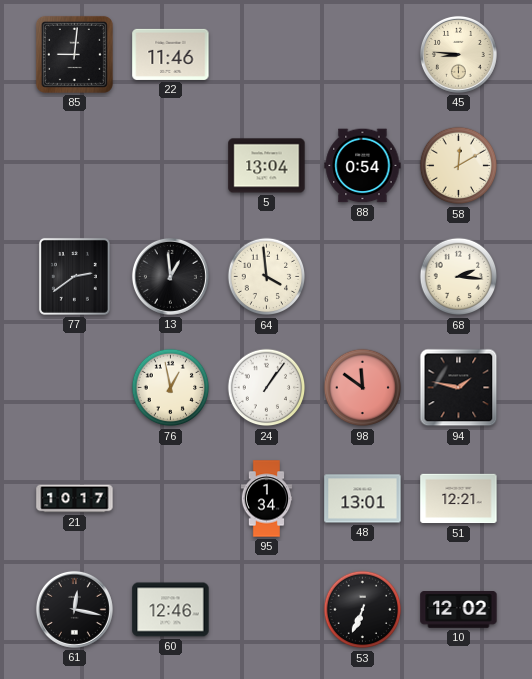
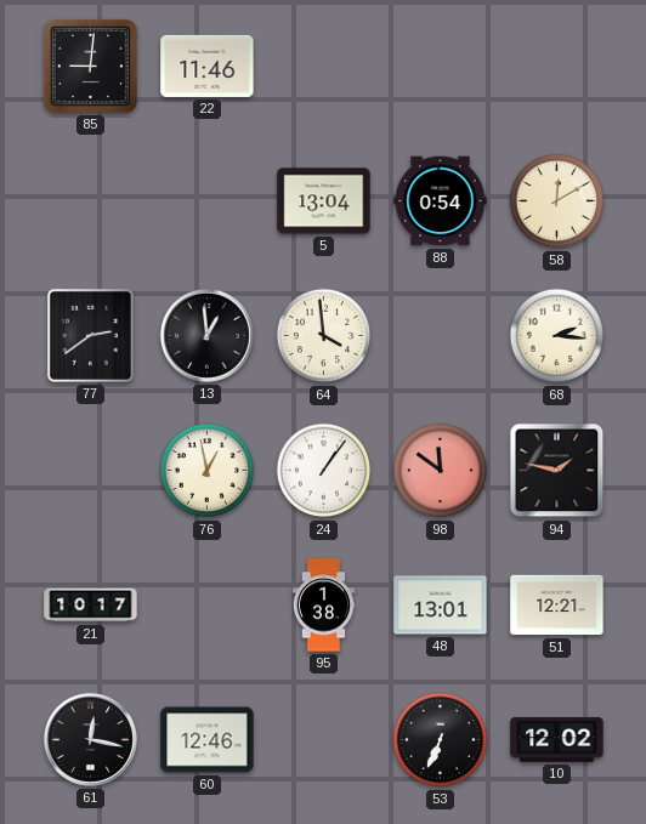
45: 8:46 -> none (458, 54)
95: 1:34 -> 1:38 (324, 606)
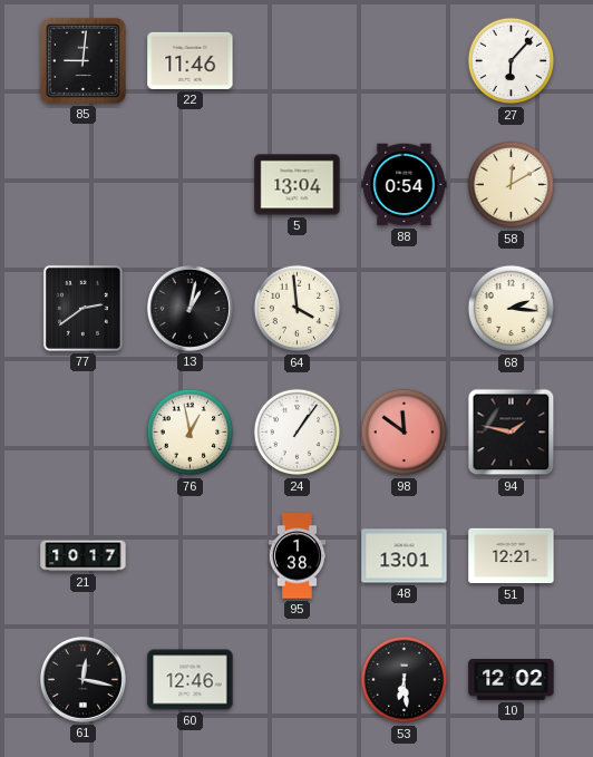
27: none -> 6:07 (512, 61)
13: 12:59 -> 1:02 (189, 308)
53: 6:34 -> 6:29 (405, 680)
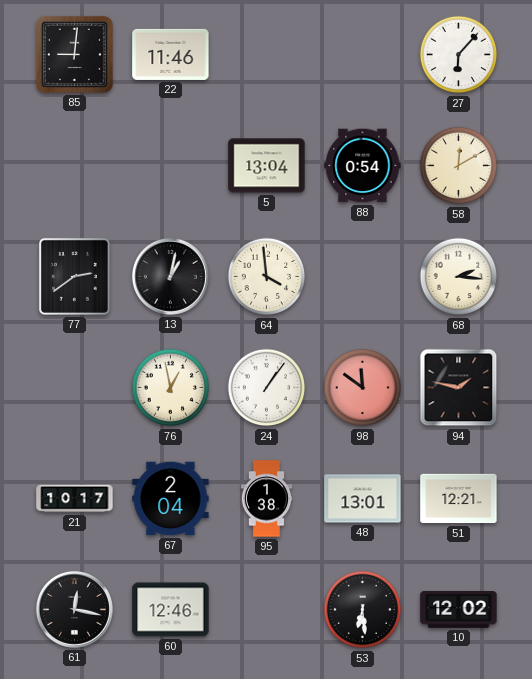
67: none -> 2:04 (171, 499)
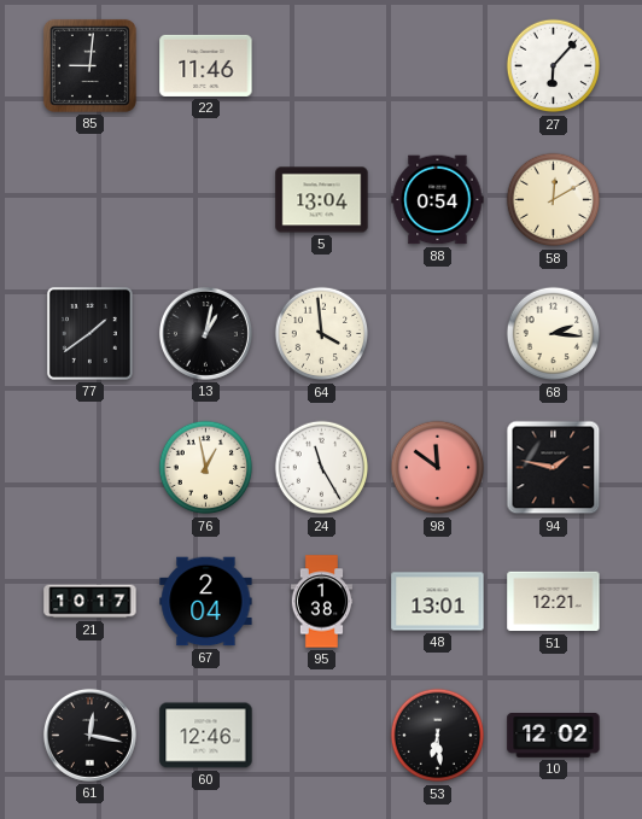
77: 2:39 -> 1:39 (89, 333)
24: 1:06 -> 11:25 (322, 468)
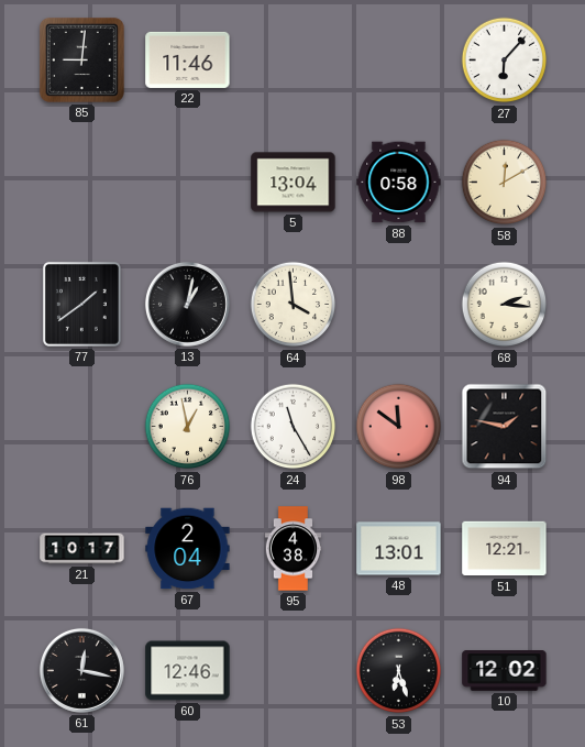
88: 0:54 -> 0:58 (399, 183)
95: 1:38 -> 4:38 (294, 549)
53: 6:29 -> 6:27 (399, 671)
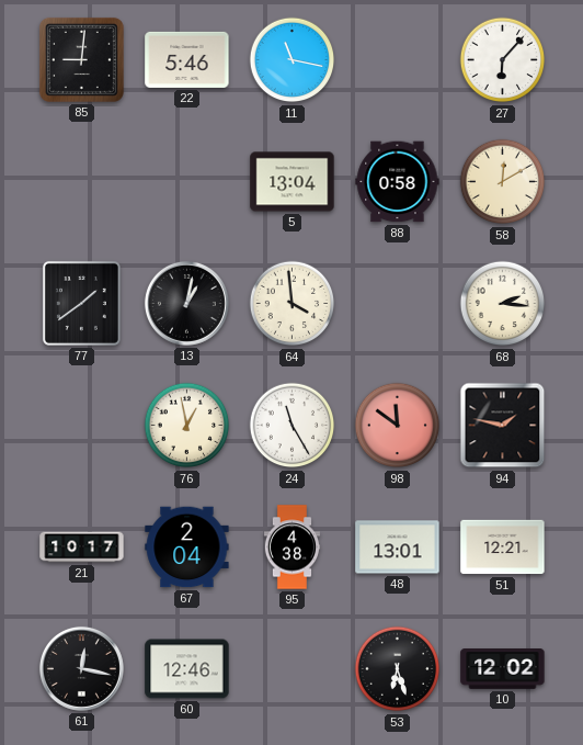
22: 11:46 -> 5:46 (187, 59)
11: none -> 11:17 (293, 60)
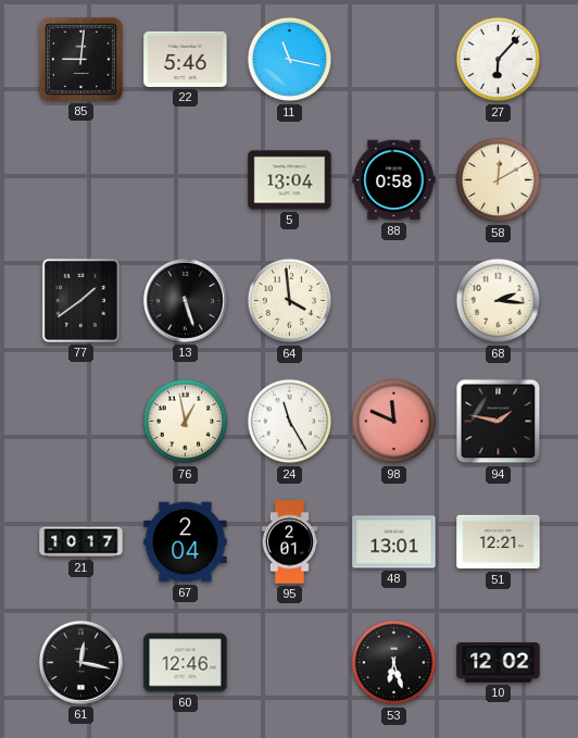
13: 1:02 -> 5:27 (185, 300)
98: 11:51 -> 11:49 (394, 422)
95: 4:38 -> 2:01 (290, 542)
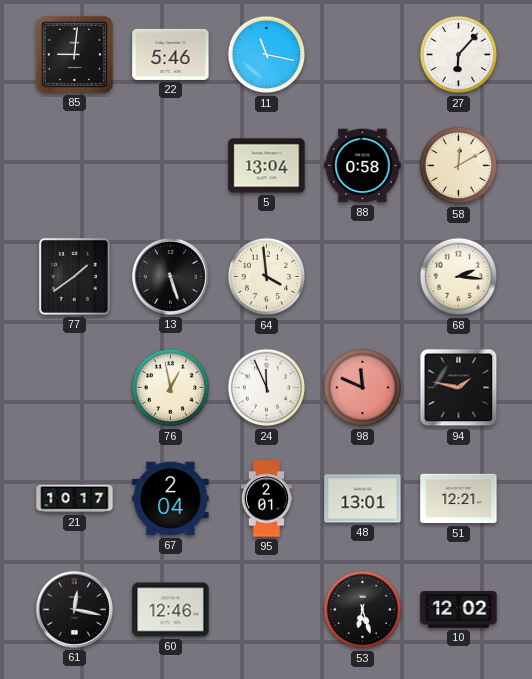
24: 11:25 -> 11:56 (267, 388)
